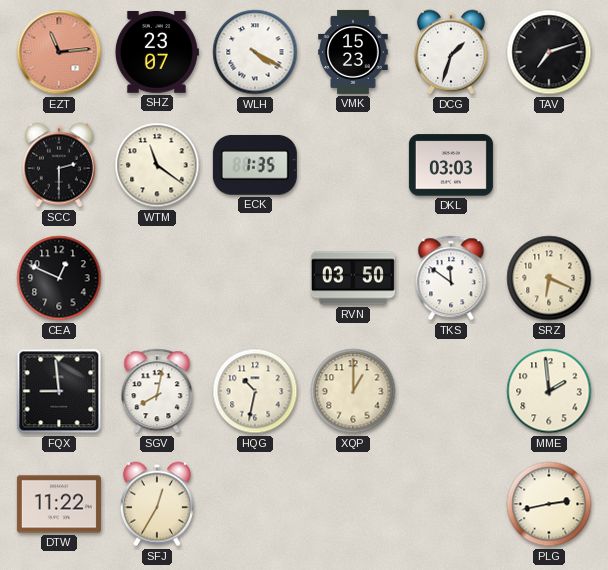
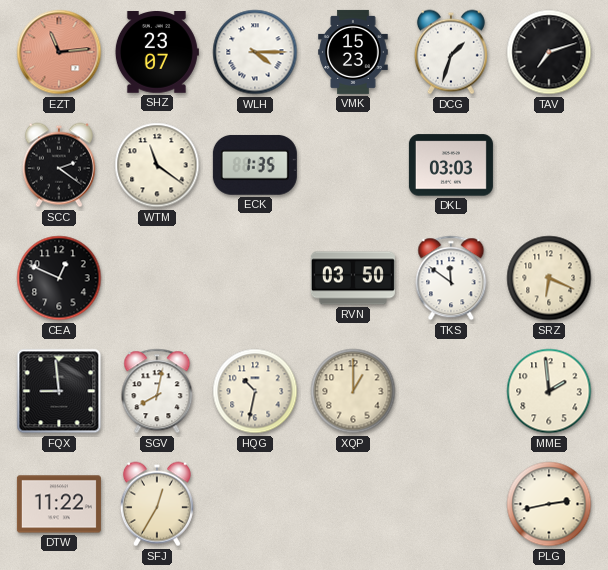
WLH: 4:20 -> 4:15 (255, 52)
SCC: 2:30 -> 2:21 (59, 165)
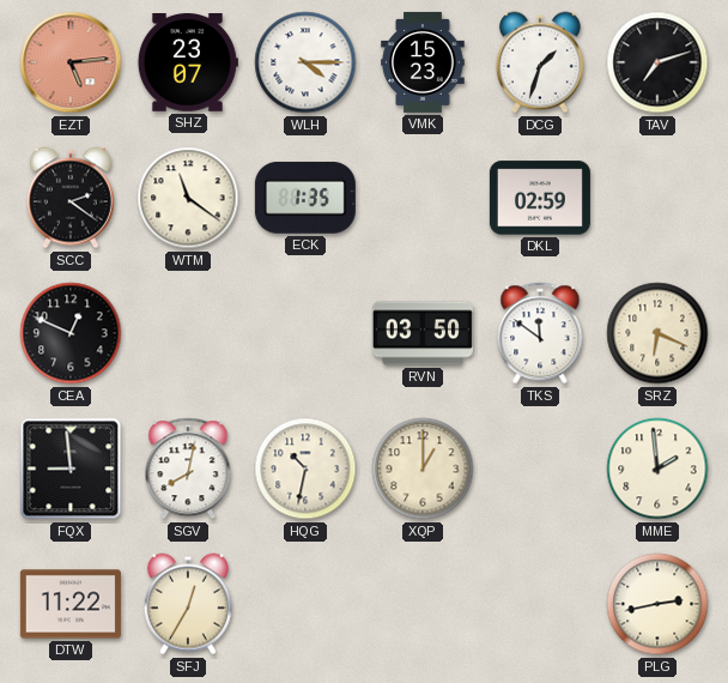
EZT: 11:14 -> 5:14 (71, 62)
DKL: 03:03 -> 02:59 (540, 198)
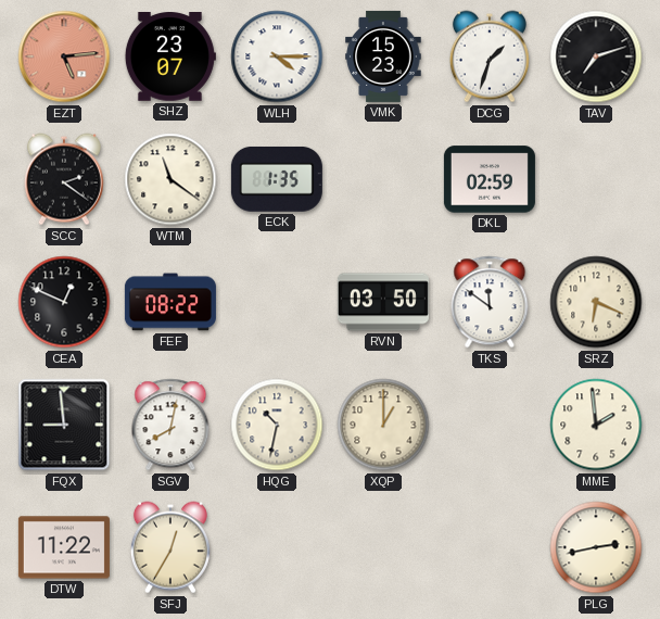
FEF: none -> 08:22 (170, 302)
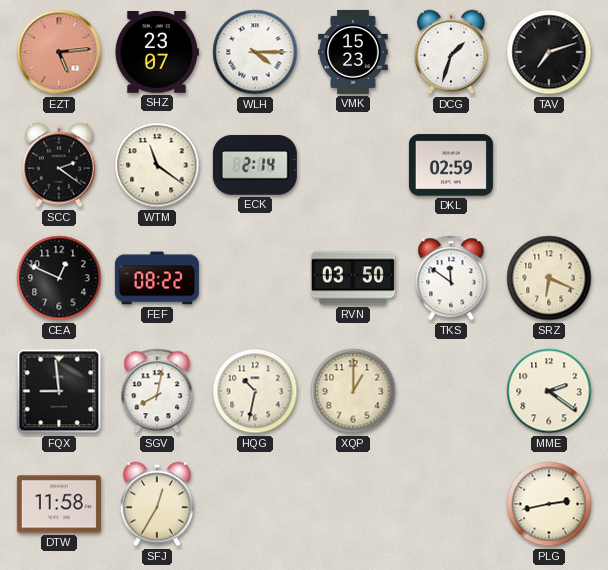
ECK: 1:35 -> 2:14 (255, 165)
MME: 1:59 -> 2:21 (549, 391)
DTW: 11:22 -> 11:58 (59, 504)
